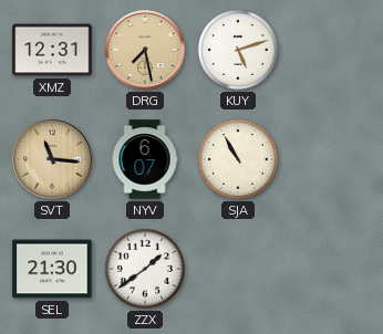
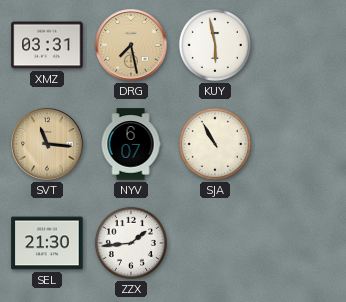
XMZ: 12:31 -> 03:31 (47, 45)
KUY: 5:12 -> 5:58 (215, 45)
ZZX: 1:39 -> 1:44 (131, 243)
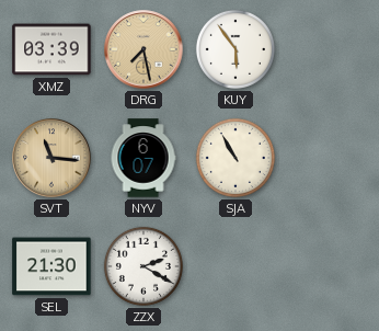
XMZ: 03:31 -> 03:39 (51, 49)
KUY: 5:58 -> 5:54 (236, 49)
ZZX: 1:44 -> 2:20 (143, 266)
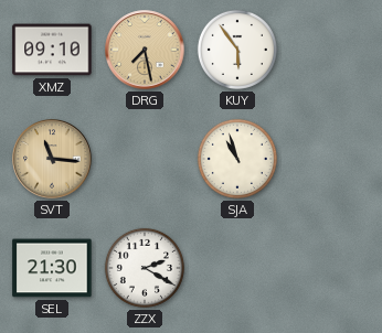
XMZ: 03:39 -> 09:10 (52, 50)
NYV: 6:07 -> none (143, 158)
SJA: 10:55 -> 10:57 (237, 159)
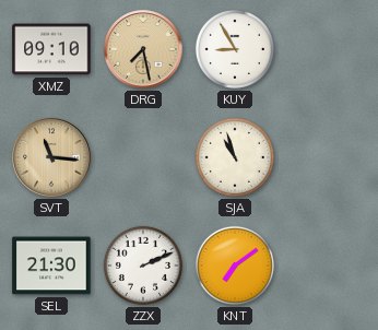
KUY: 5:54 -> 8:55 (235, 49)
ZZX: 2:20 -> 2:11 (143, 266)
KNT: none -> 7:09 (235, 266)
